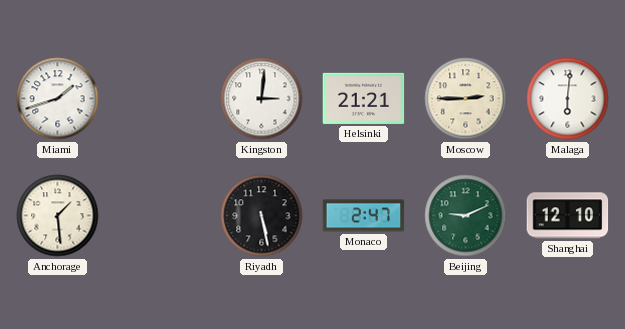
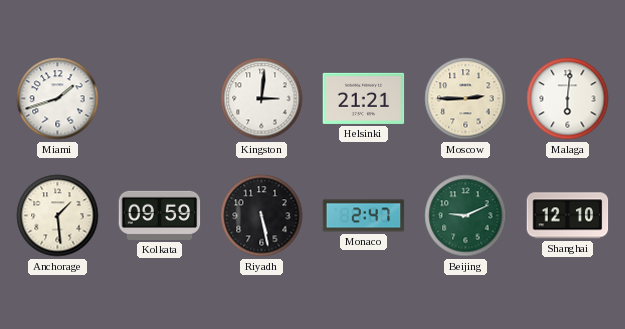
Kolkata: none -> 09:59 (160, 215)
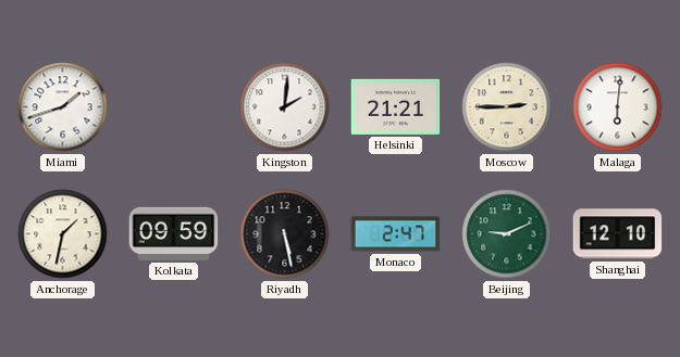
Kingston: 3:01 -> 2:01 (285, 107)
Anchorage: 1:29 -> 1:32 (63, 234)
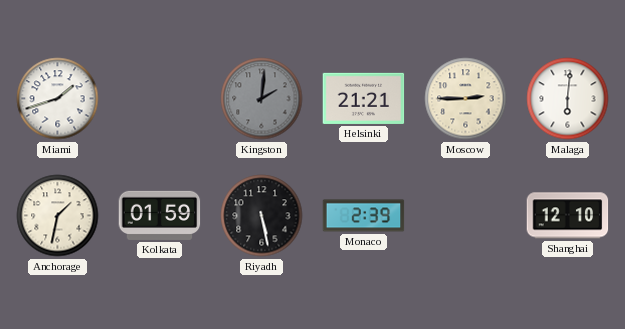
Kingston dial: white -> grey (262, 99)
Kolkata: 09:59 -> 01:59 (160, 215)
Monaco: 2:47 -> 2:39 (364, 216)
Beijing: 9:11 -> none (507, 234)
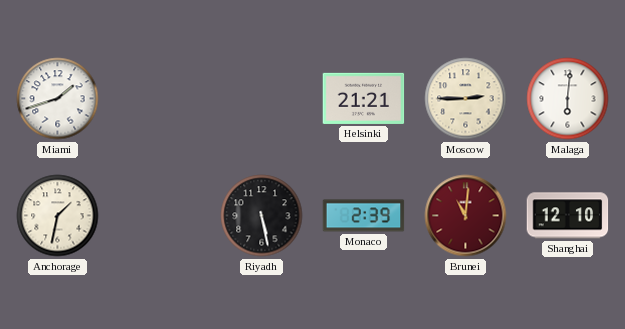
Kingston: 2:01 -> none (262, 99)
Kolkata: 01:59 -> none (160, 215)
Brunei: none -> 11:01 (466, 216)
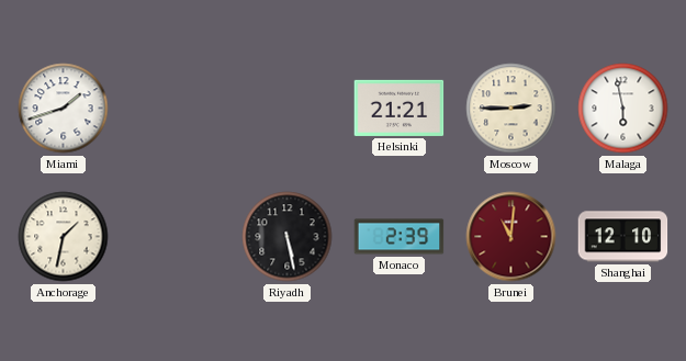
Malaga: 6:01 -> 5:58 (623, 109)
